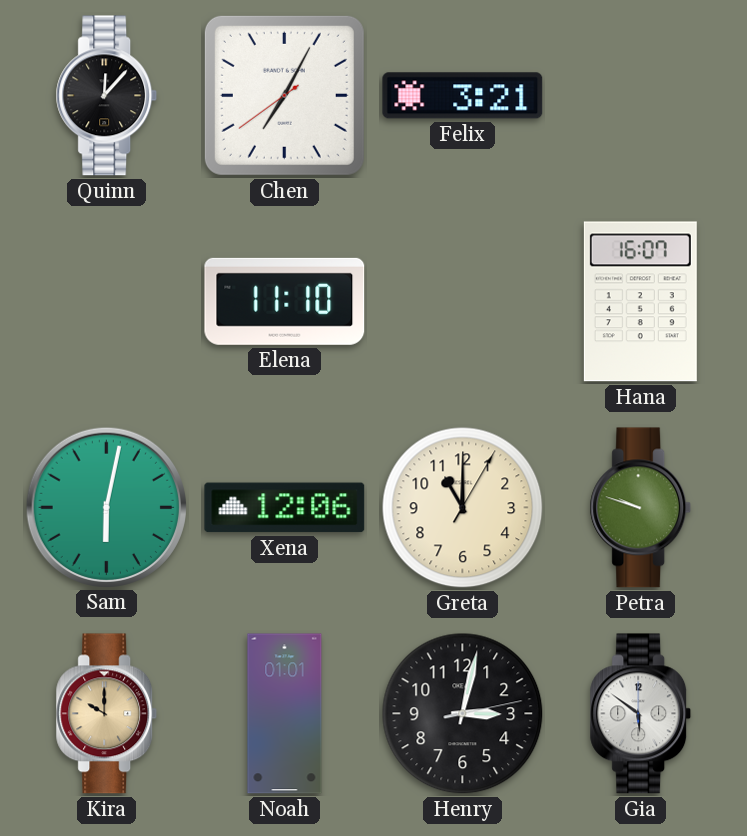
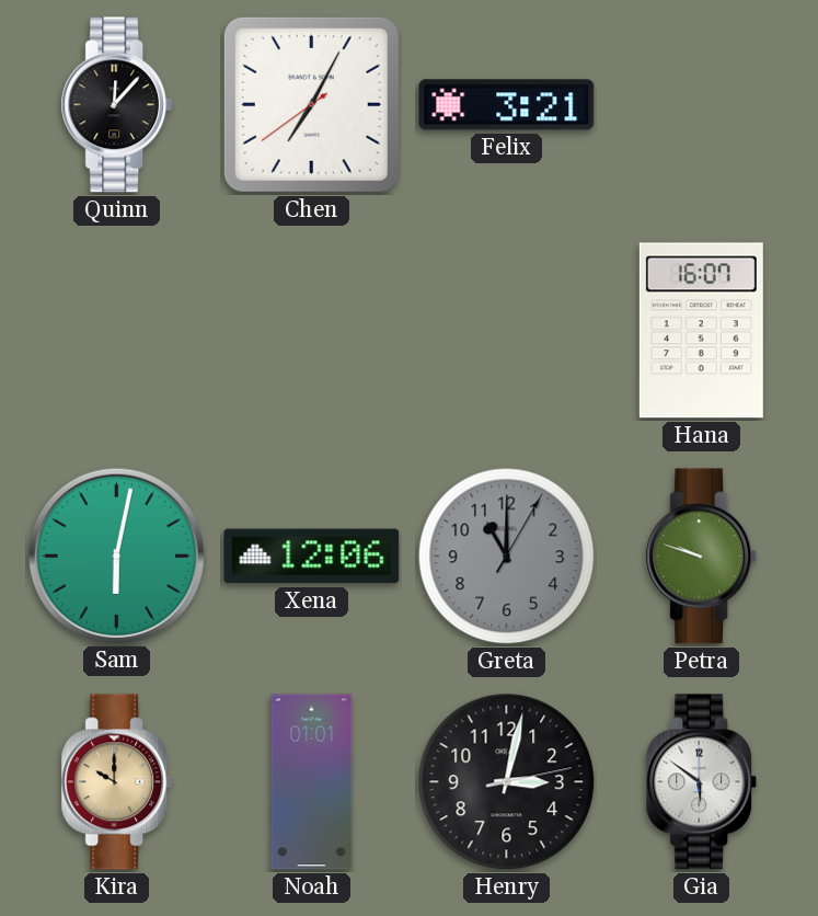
Elena: 11:10 -> none (285, 301)
Greta dial: cream -> grey (507, 557)
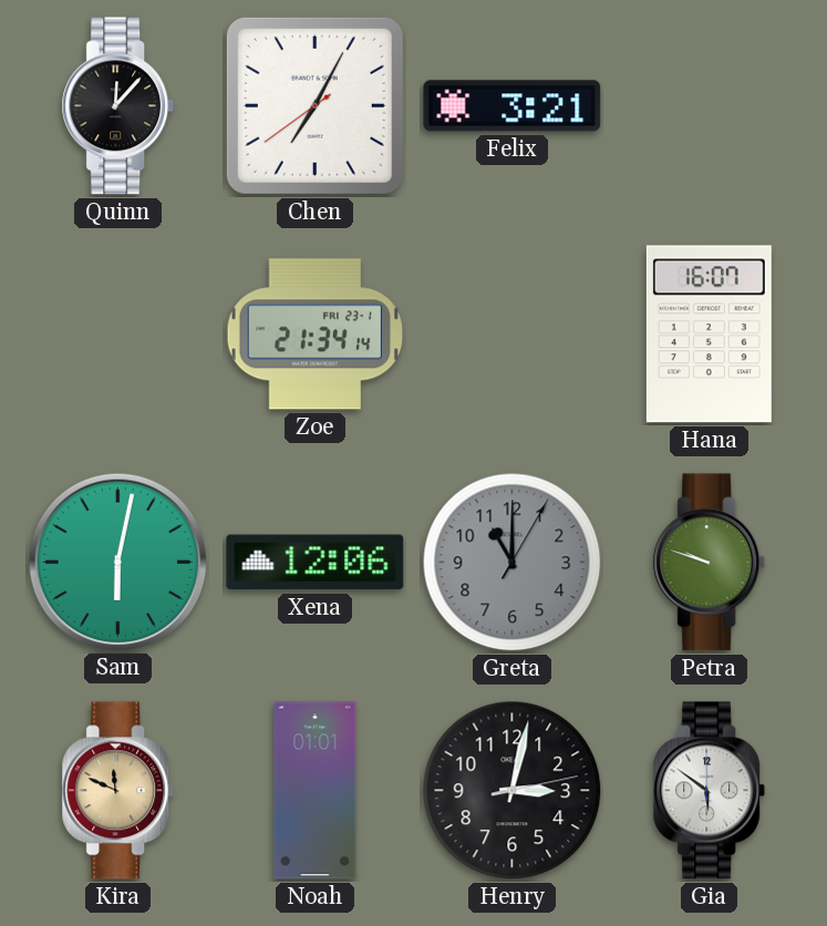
Zoe: none -> 21:34 (314, 335)
Kira: 10:00 -> 11:49 (118, 791)
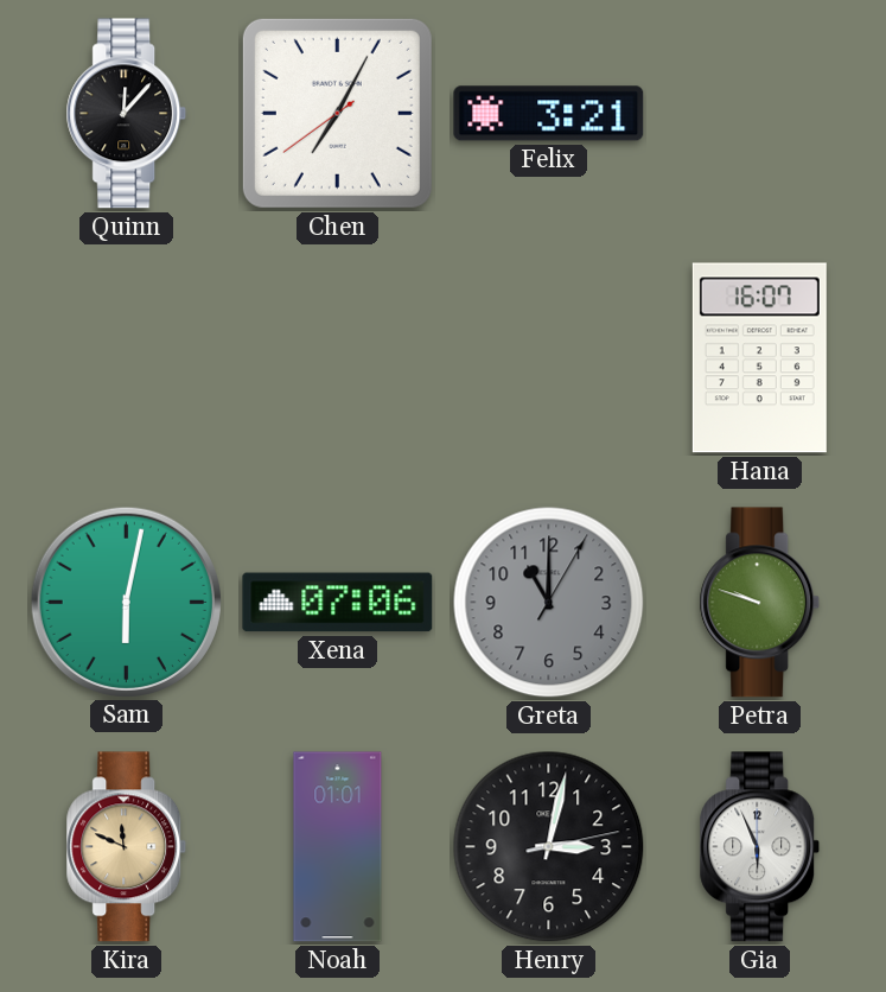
Zoe: 21:34 -> none (314, 335)
Xena: 12:06 -> 07:06 (338, 603)
Gia: 5:51 -> 5:56 (760, 847)
